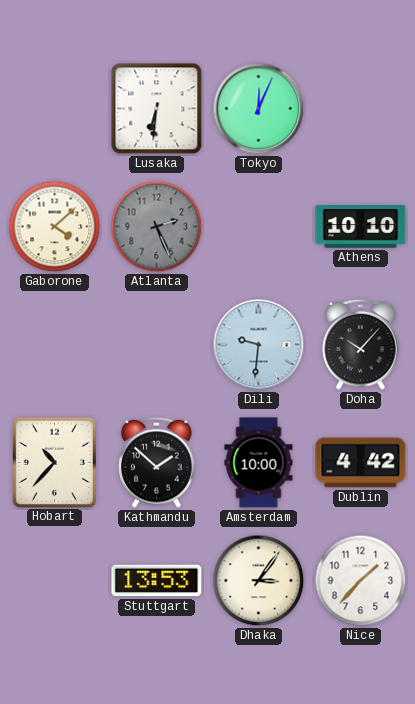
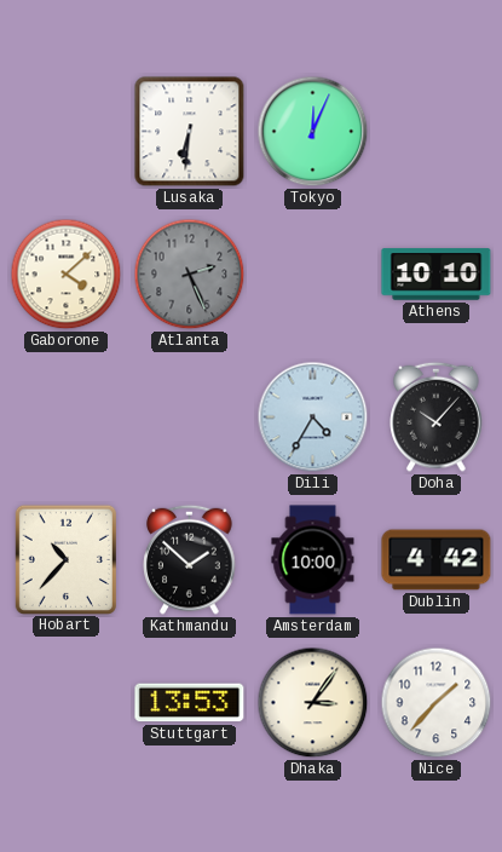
Dili: 9:31 -> 4:35 (313, 418)
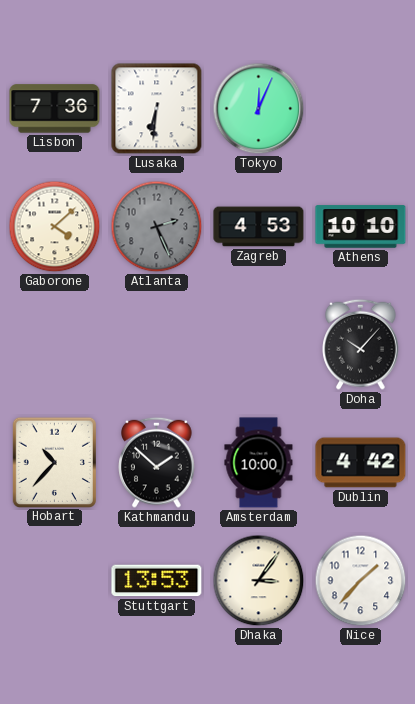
Lisbon: none -> 7:36 (55, 109)
Zagreb: none -> 4:53 (259, 227)
Dili: 4:35 -> none (313, 418)
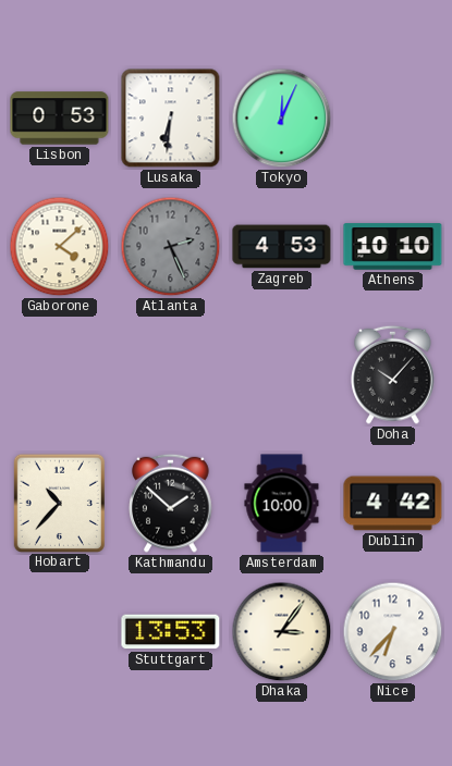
Lisbon: 7:36 -> 0:53 (60, 119)
Nice: 1:37 -> 6:37 (393, 632)
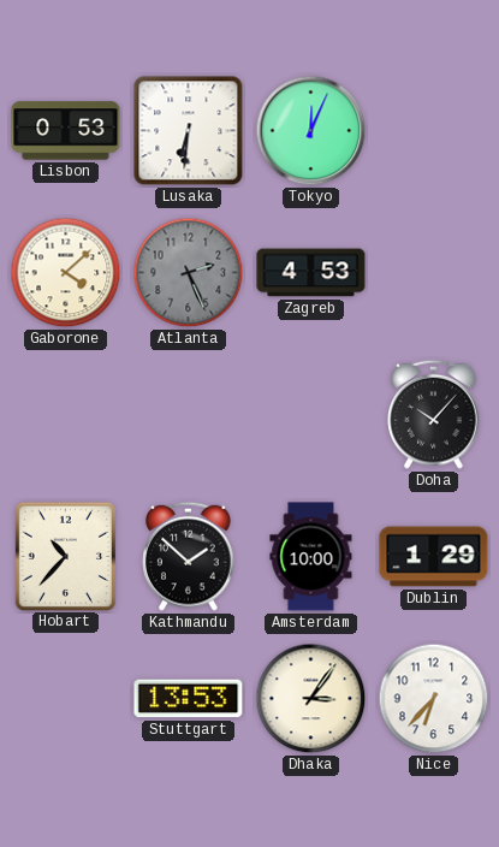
Athens: 10:10 -> none (393, 247)
Dublin: 4:42 -> 1:29 (434, 557)
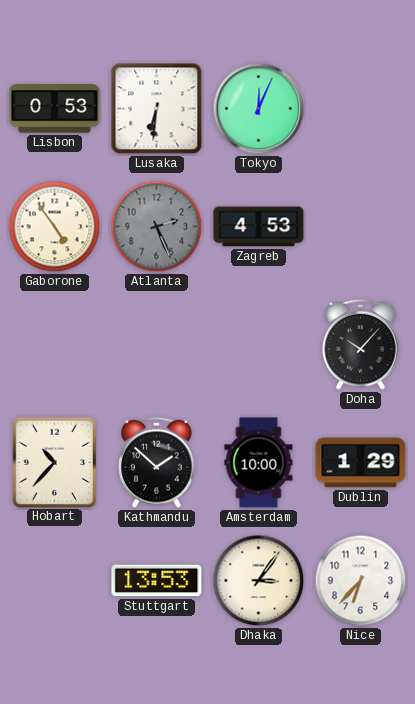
Gaborone: 4:08 -> 4:54 (55, 227)
